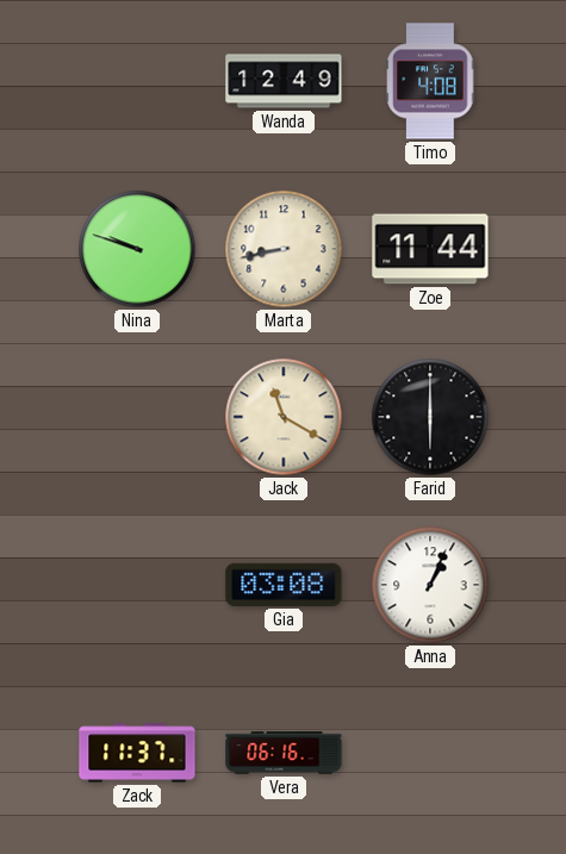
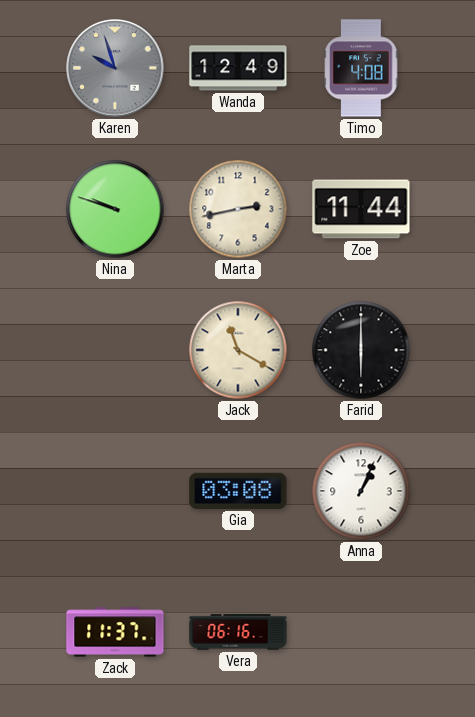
Karen: none -> 9:57 (115, 68)
Marta: 8:43 -> 2:43 (238, 209)
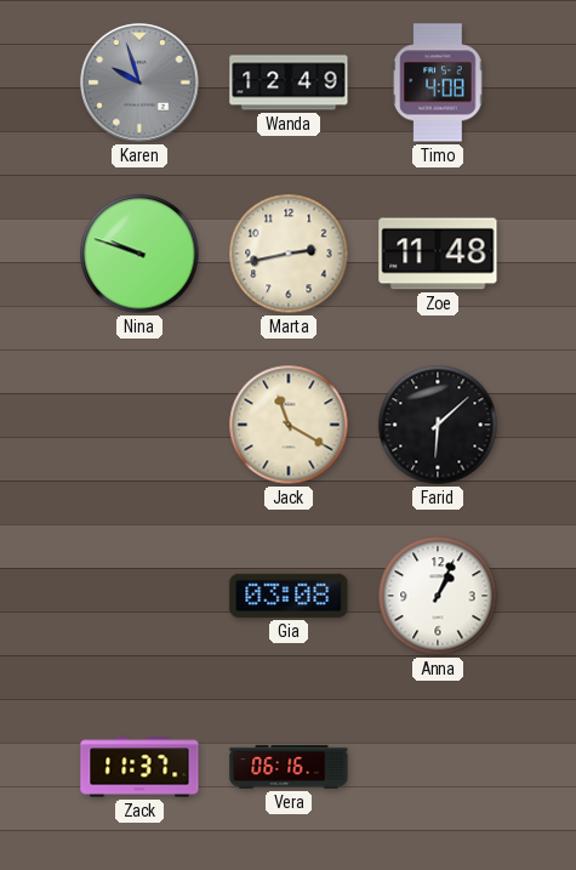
Zoe: 11:44 -> 11:48 (438, 254)
Farid: 6:00 -> 6:08 (438, 425)
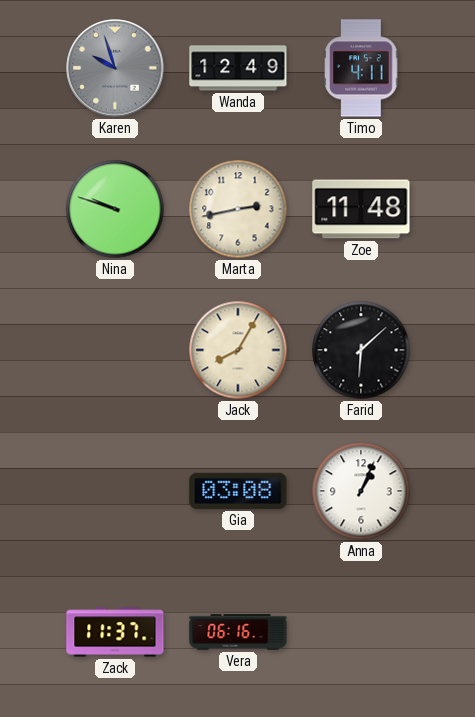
Timo: 4:08 -> 4:11 (361, 68)
Jack: 11:20 -> 8:05 (238, 350)
